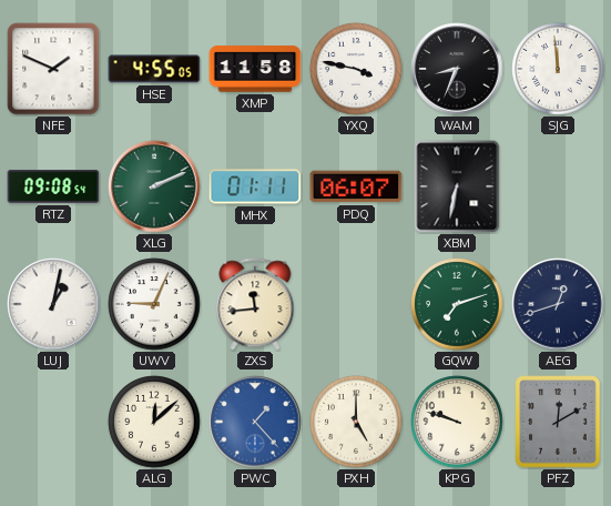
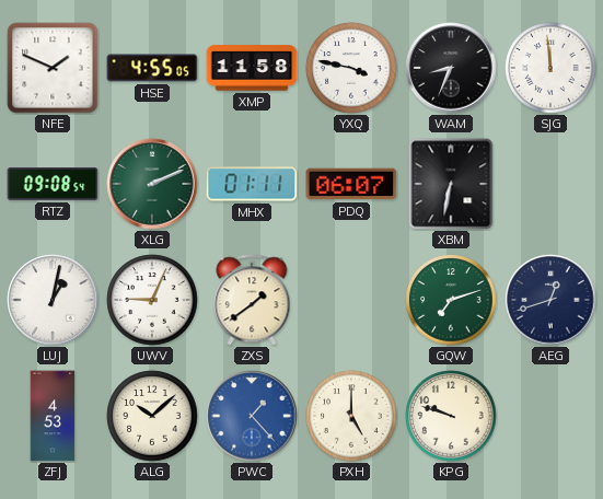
ZXS: 11:44 -> 1:39 (252, 300)
ZFJ: none -> 4:53 (53, 416)
ALG: 12:08 -> 10:08 (152, 416)
PFZ: 12:10 -> none (558, 422)
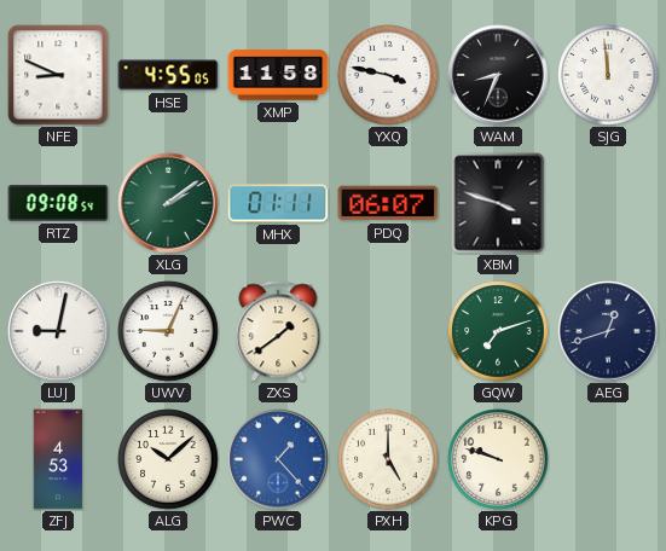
NFE: 1:49 -> 8:49 (58, 75)
XLG: 2:11 -> 2:09 (168, 203)
XBM: 6:32 -> 3:48 (498, 203)
LUJ: 1:02 -> 9:02 (58, 331)
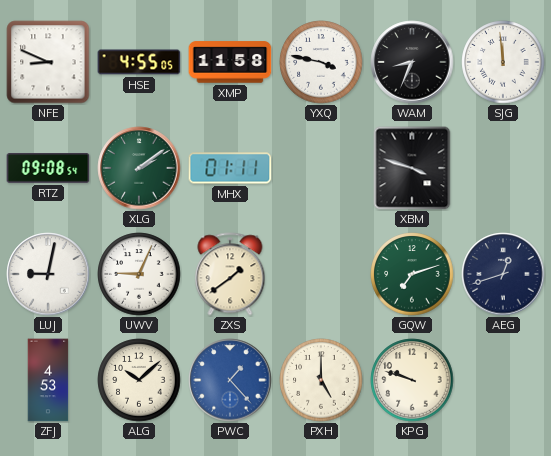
PDQ: 06:07 -> none (388, 203)
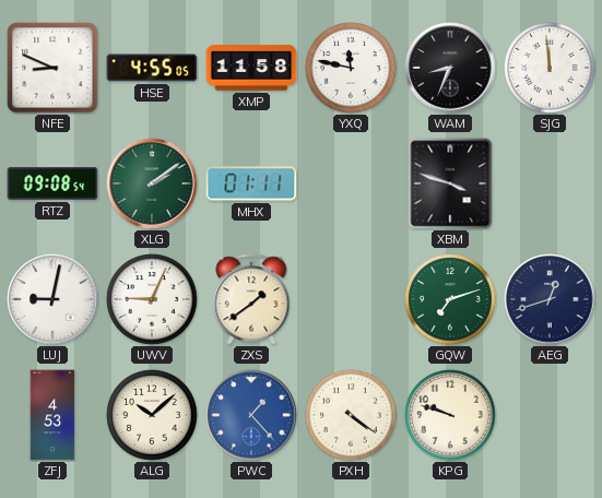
YXQ: 3:47 -> 11:47 (351, 68)
PXH: 5:00 -> 4:21 (351, 415)
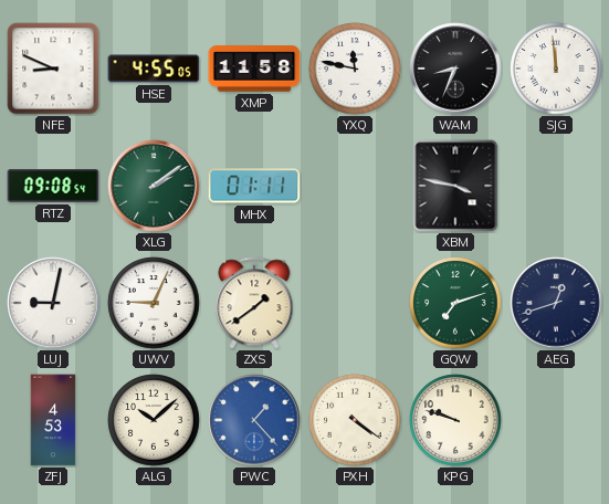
XBM: 3:48 -> 3:47 (455, 186)
